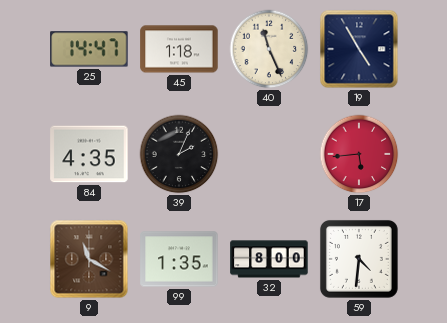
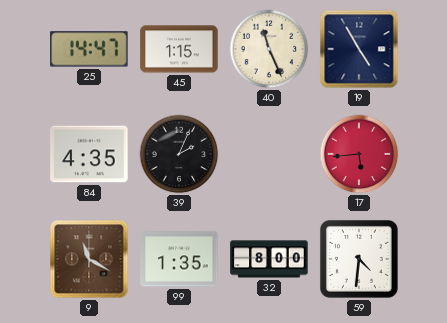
45: 1:18 -> 1:15 (179, 49)
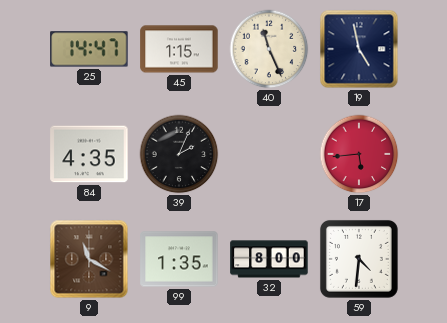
19: 4:55 -> 4:58 (359, 49)
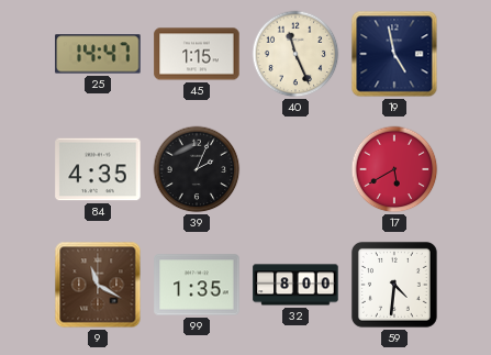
17: 5:44 -> 5:40 (394, 169)
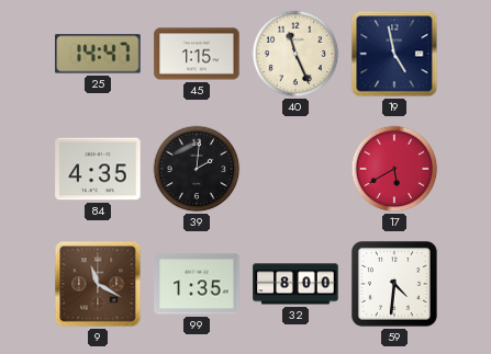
39: 2:04 -> 2:01 (197, 169)
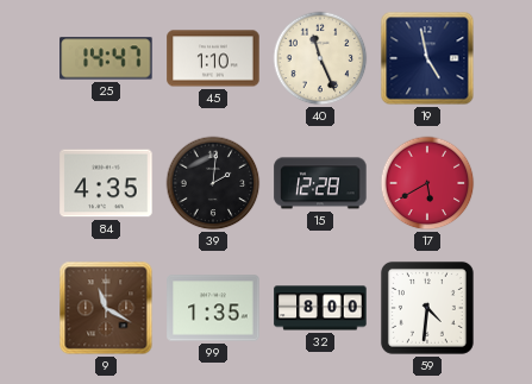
45: 1:15 -> 1:10 (213, 58)
15: none -> 12:28 (320, 183)
